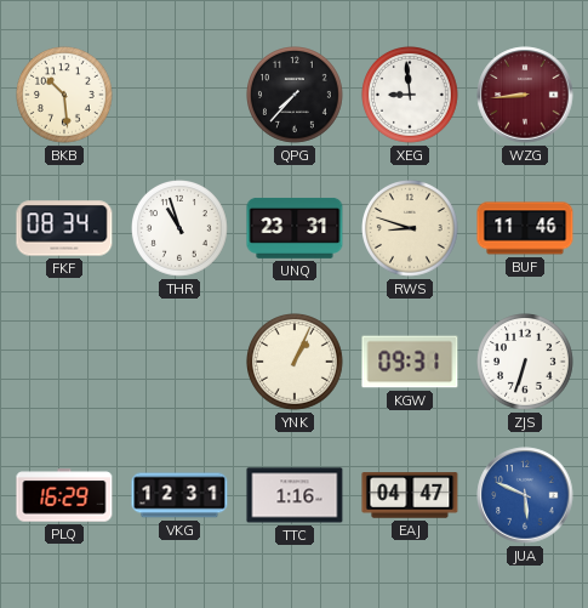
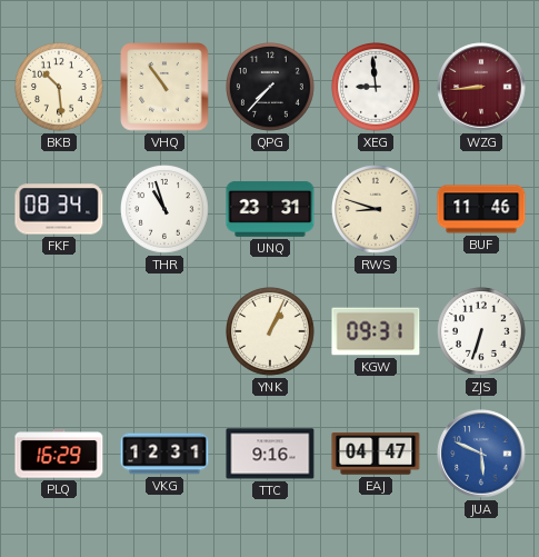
VHQ: none -> 10:54 (164, 87)
TTC: 1:16 -> 9:16 (270, 454)
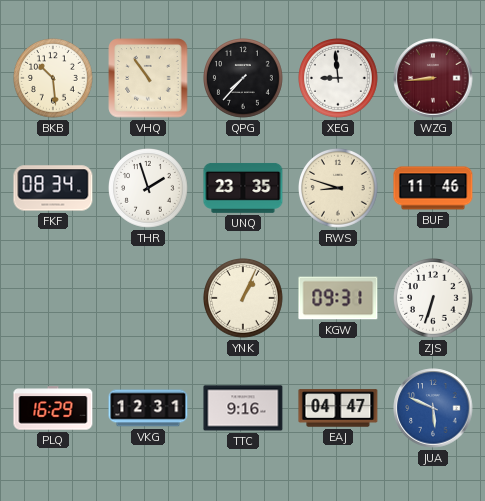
THR: 10:57 -> 1:57 (149, 189)
UNQ: 23:31 -> 23:35 (243, 188)
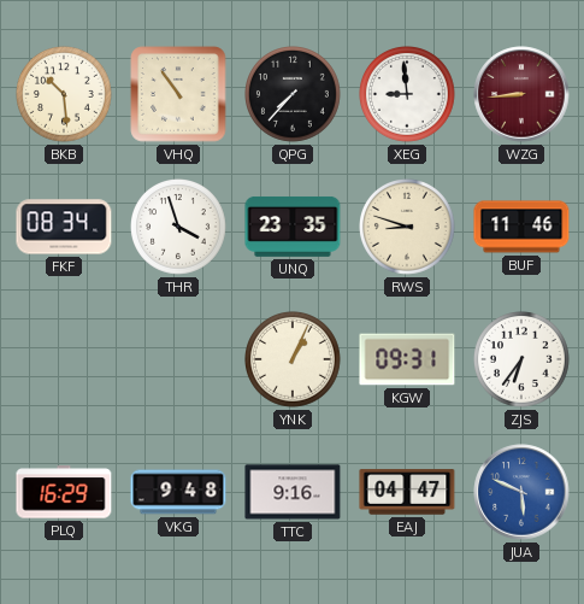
THR: 1:57 -> 3:57 (179, 228)
ZJS: 6:33 -> 6:36 (523, 360)
VKG: 12:31 -> 9:48 (178, 492)
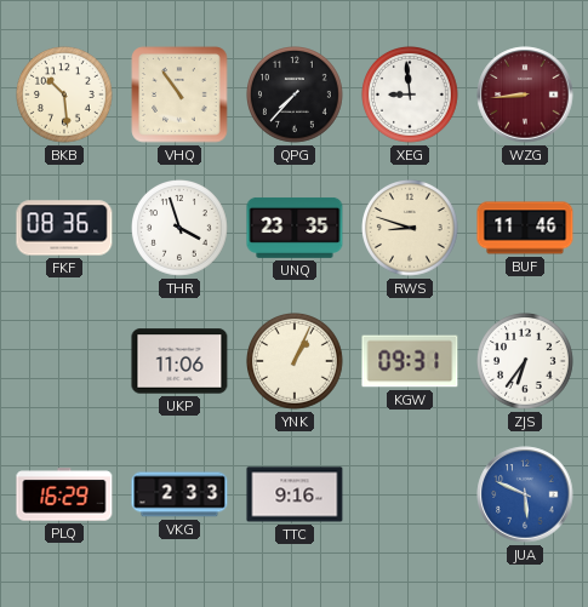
FKF: 08:34 -> 08:36 (64, 228)
UKP: none -> 11:06 (179, 361)
VKG: 9:48 -> 2:33 (179, 494)
EAJ: 04:47 -> none (407, 492)
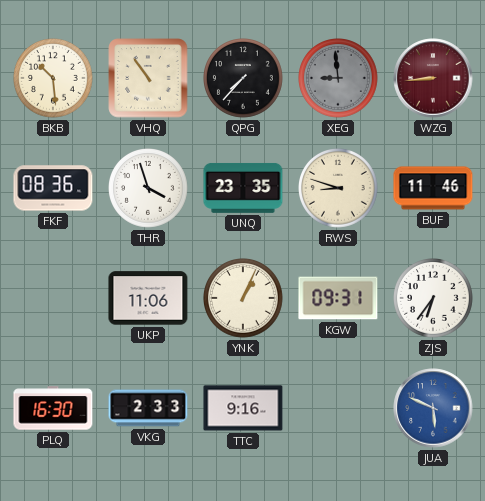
XEG dial: white -> grey (339, 79)
PLQ: 16:29 -> 16:30 (53, 408)
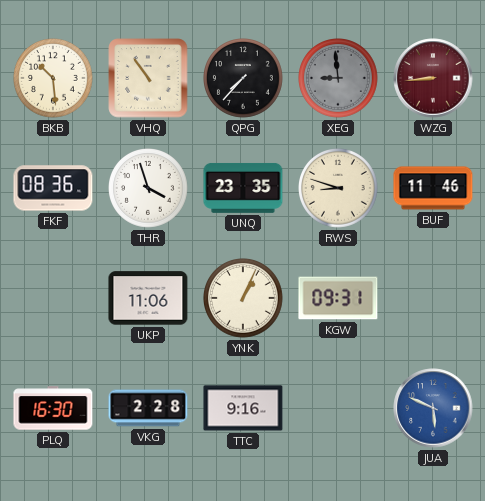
ZJS: 6:36 -> none (434, 299)
VKG: 2:33 -> 2:28 (148, 408)
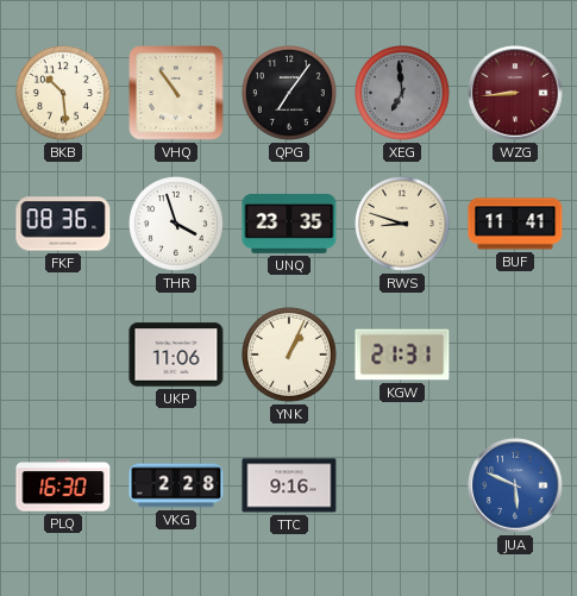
QPG: 7:37 -> 7:06 (290, 94)
XEG: 8:59 -> 6:59 (403, 94)
BUF: 11:46 -> 11:41 (515, 224)
KGW: 09:31 -> 21:31 (402, 355)
